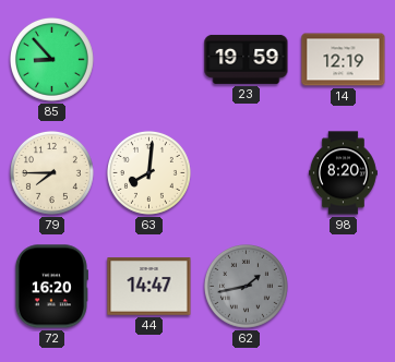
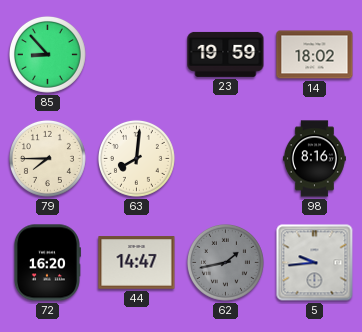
14: 12:19 -> 18:02 (315, 55)
98: 8:20 -> 8:16 (314, 159)
5: none -> 9:44 (315, 263)
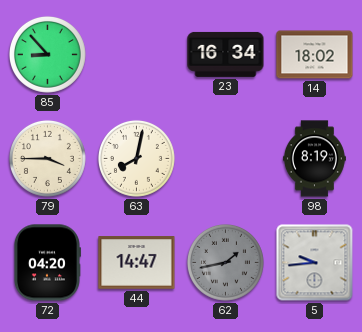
23: 19:59 -> 16:34 (226, 54)
79: 7:45 -> 3:45 (47, 158)
63: 8:01 -> 8:02 (136, 158)
98: 8:16 -> 8:19 (314, 159)
72: 16:20 -> 04:20 (47, 263)
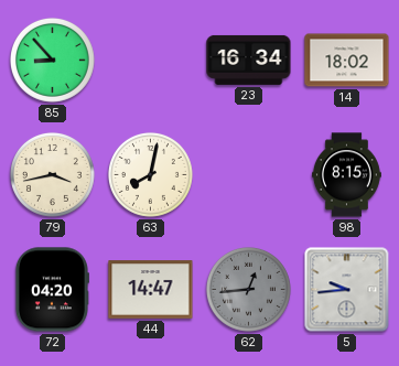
79: 3:45 -> 3:43 (52, 174)
98: 8:19 -> 8:15 (346, 175)
62: 1:43 -> 12:44 (248, 289)
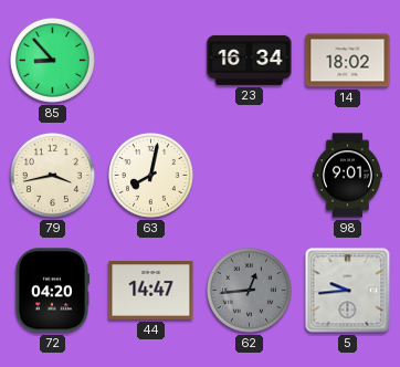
98: 8:15 -> 9:01 (347, 176)
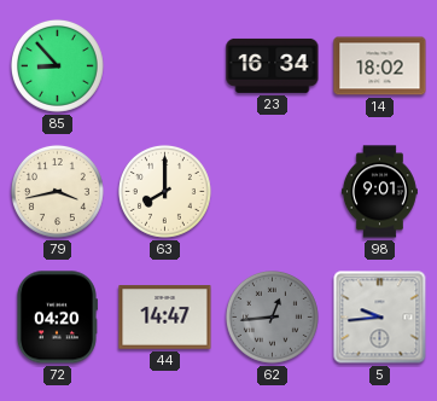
63: 8:02 -> 8:00 (164, 191)
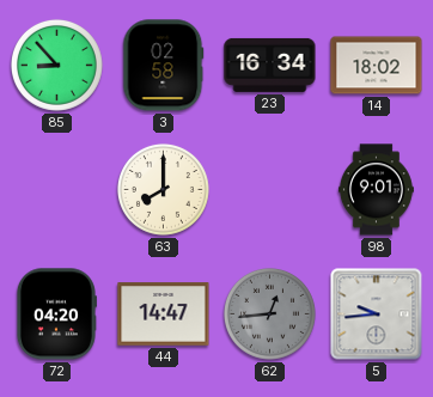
3: none -> 02:58 (164, 66)
79: 3:43 -> none (57, 191)
